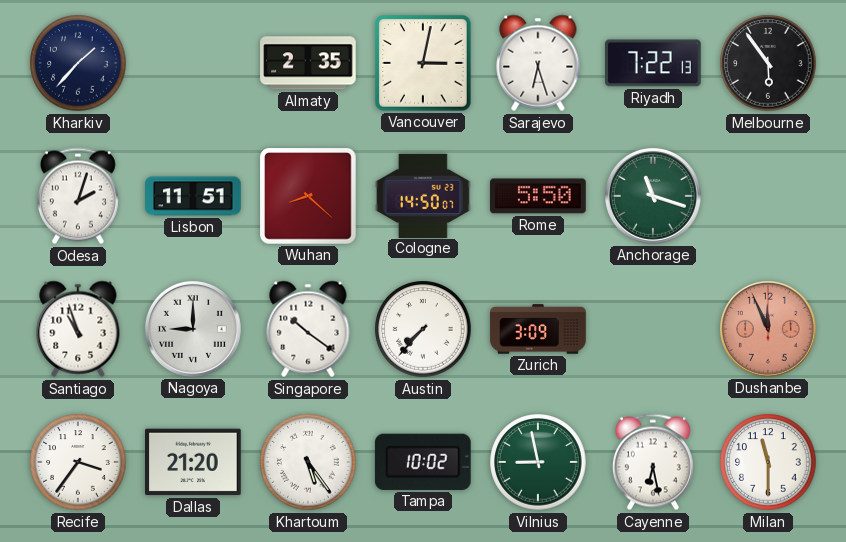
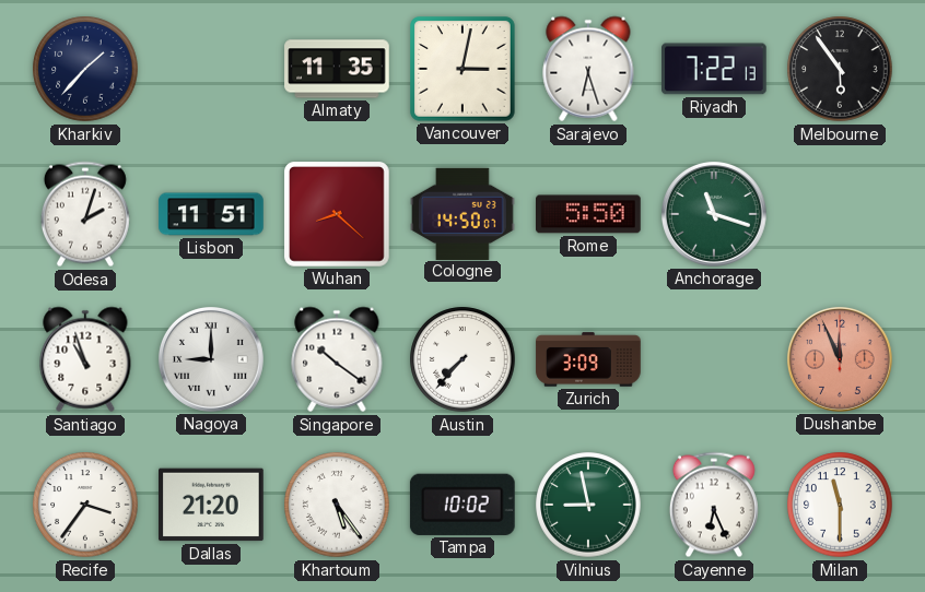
Almaty: 2:35 -> 11:35 (337, 69)
Cayenne: 6:28 -> 6:26 (714, 505)
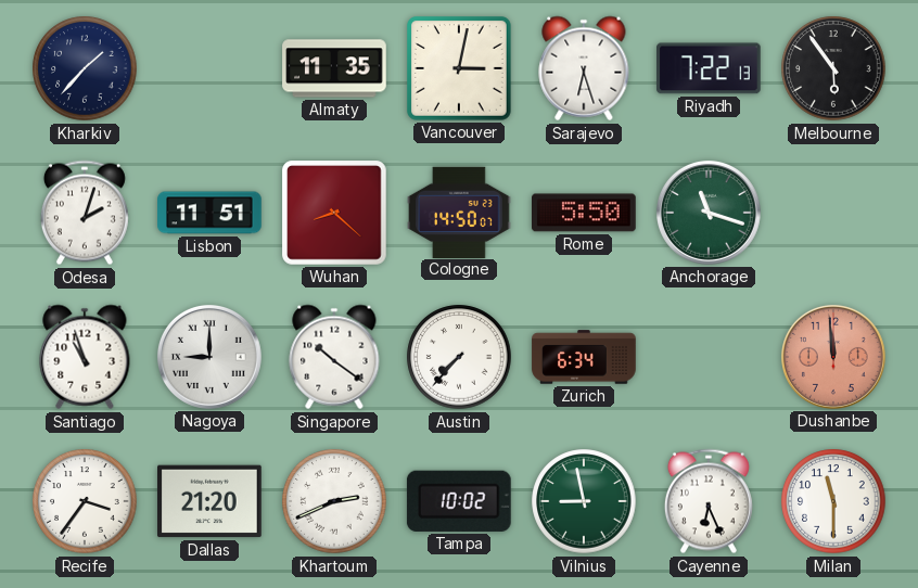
Zurich: 3:09 -> 6:34 (584, 357)
Dushanbe: 11:56 -> 11:59 (833, 357)
Khartoum: 5:24 -> 2:41 (334, 501)
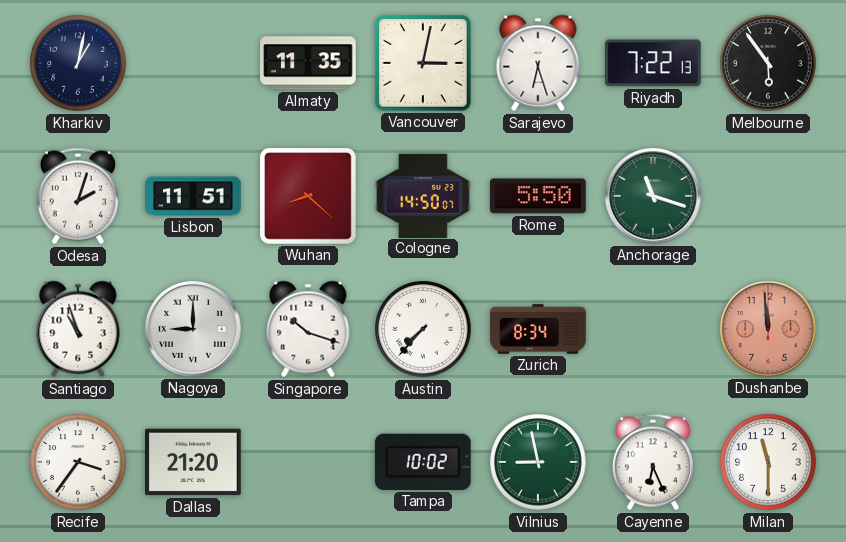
Kharkiv: 1:37 -> 1:02 (78, 63)
Singapore: 10:21 -> 10:18 (308, 329)
Zurich: 6:34 -> 8:34 (538, 329)
Khartoum: 2:41 -> none (334, 501)
